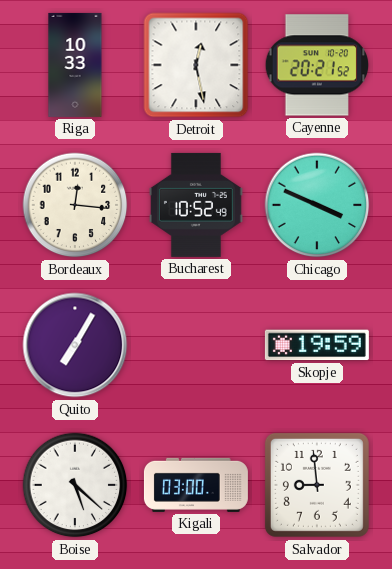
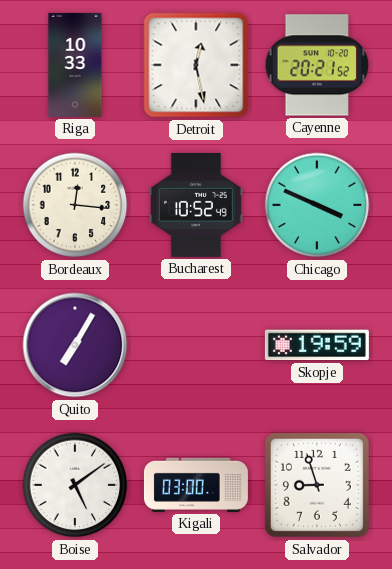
Boise: 5:22 -> 5:09 (75, 485)
Salvador: 8:59 -> 8:57 (317, 485)
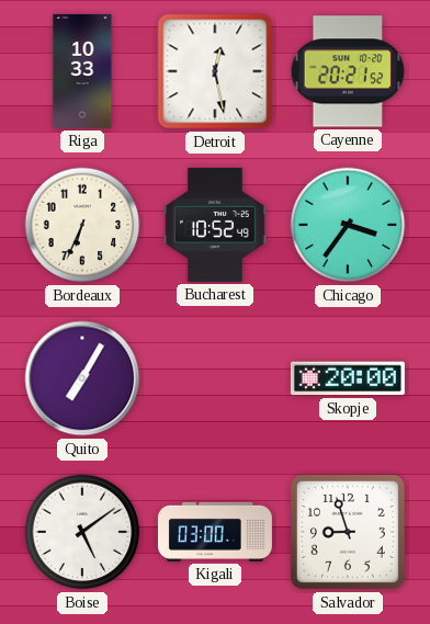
Bordeaux: 12:16 -> 6:34 (82, 225)
Chicago: 3:49 -> 3:36 (348, 225)
Skopje: 19:59 -> 20:00 (348, 378)
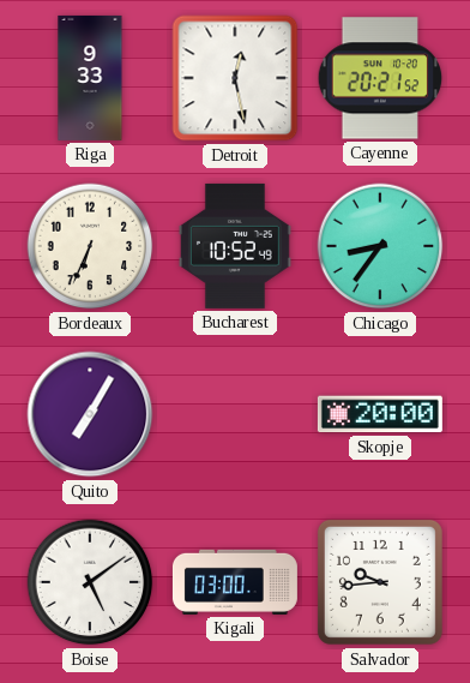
Riga: 10:33 -> 9:33 (90, 78)
Chicago: 3:36 -> 8:36 (380, 246)
Salvador: 8:57 -> 9:44 (380, 582)
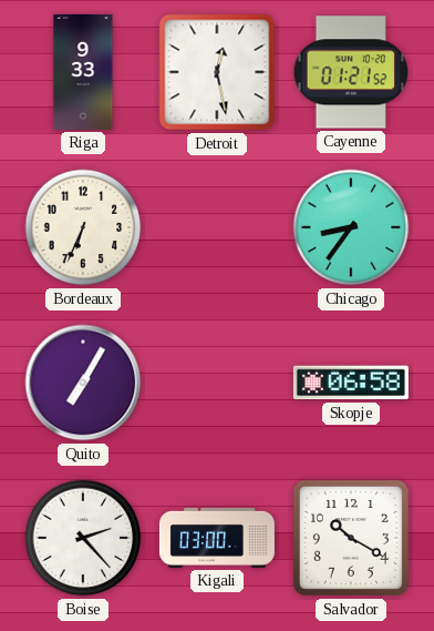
Cayenne: 20:21 -> 01:21 (351, 72)
Bucharest: 10:52 -> none (235, 246)
Skopje: 20:00 -> 06:58 (351, 383)
Boise: 5:09 -> 2:23 (83, 538)
Salvador: 9:44 -> 10:20 (351, 538)
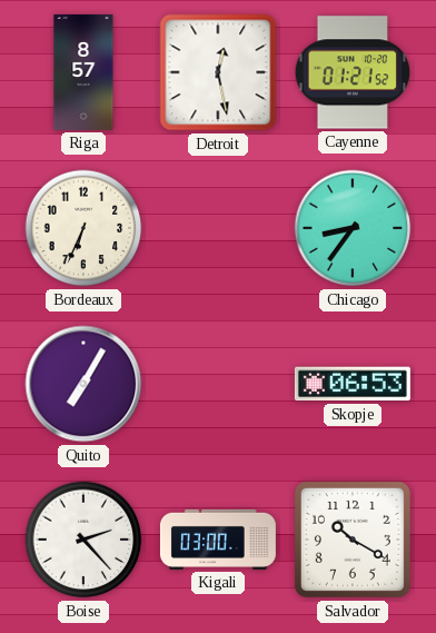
Riga: 9:33 -> 8:57 (83, 72)
Skopje: 06:58 -> 06:53 (353, 384)
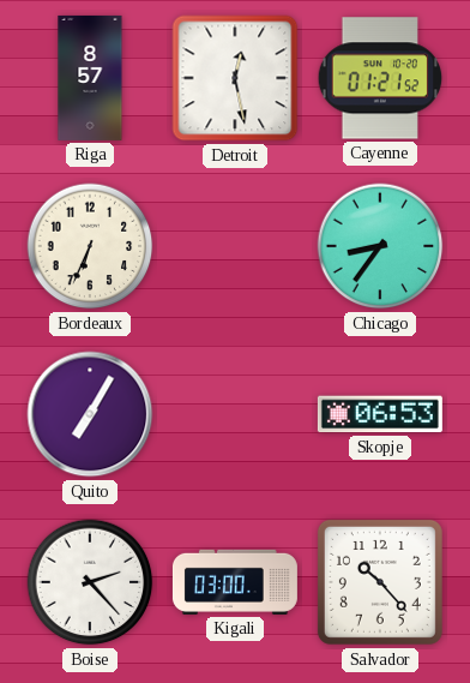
Salvador: 10:20 -> 10:23 (380, 582)
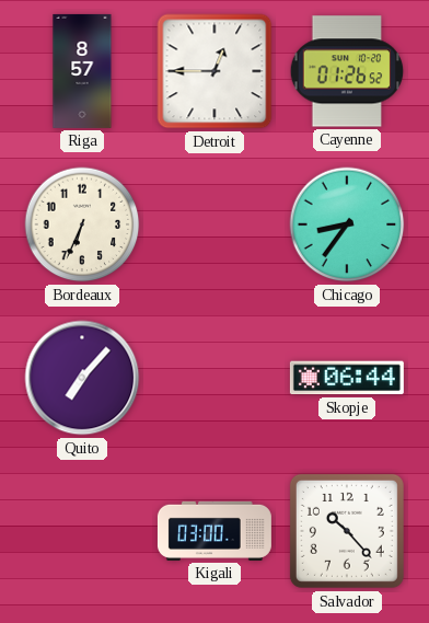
Detroit: 12:28 -> 12:45 (215, 71)
Cayenne: 01:21 -> 01:26 (347, 71)
Quito: 7:05 -> 7:07 (82, 378)
Skopje: 06:53 -> 06:44 (347, 378)
Boise: 2:23 -> none (90, 582)
